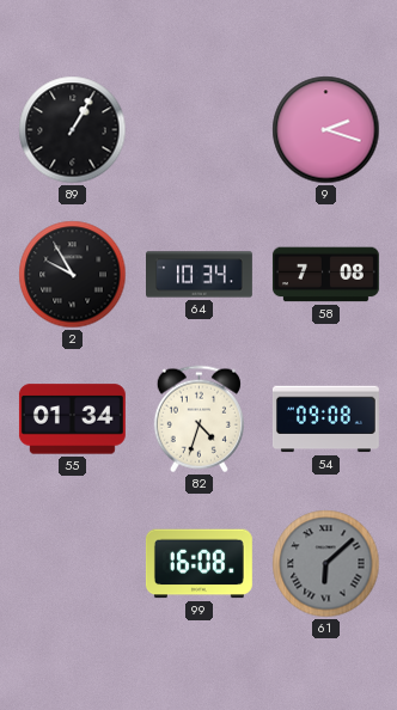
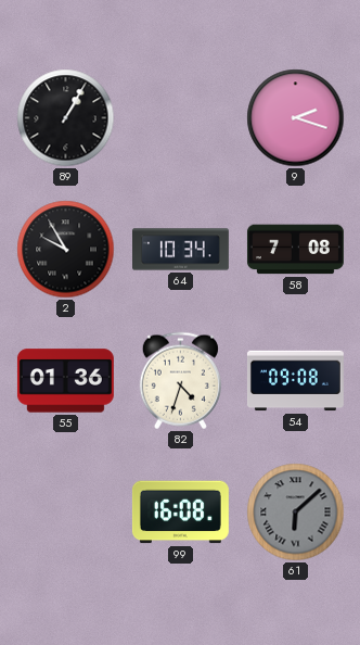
55: 01:34 -> 01:36 (65, 381)
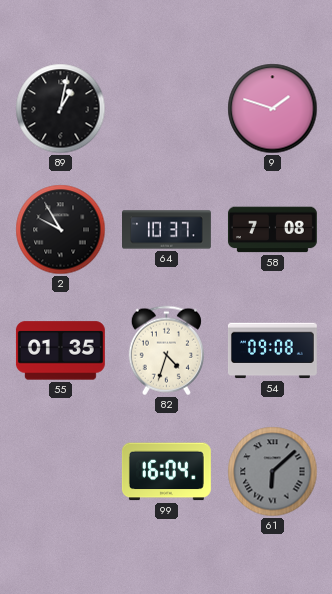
89: 1:05 -> 1:02 (61, 109)
9: 2:18 -> 1:48 (273, 109)
64: 10:34 -> 10:37 (167, 230)
55: 01:36 -> 01:35 (60, 351)
99: 16:08 -> 16:04 (166, 472)
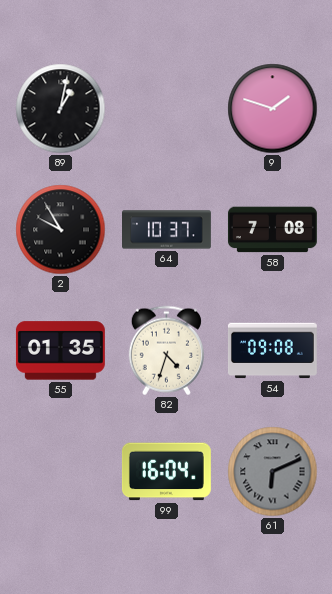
61: 6:08 -> 6:11 (273, 472)
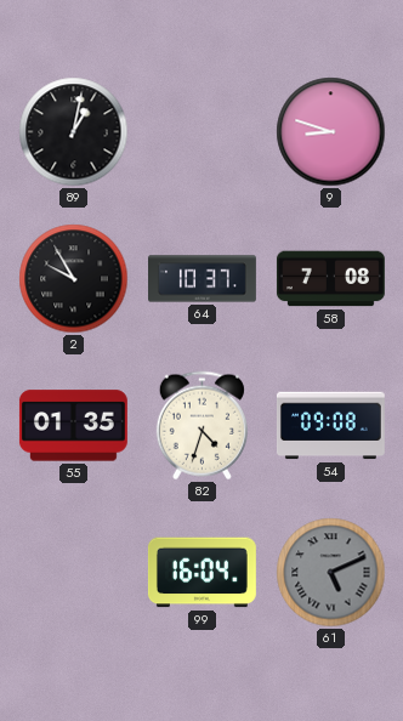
9: 1:48 -> 8:48 (331, 132)
61: 6:11 -> 5:11 (331, 573)
